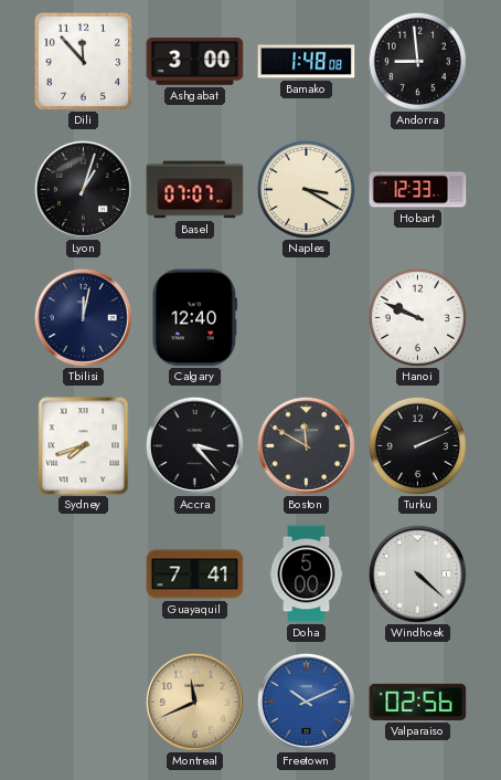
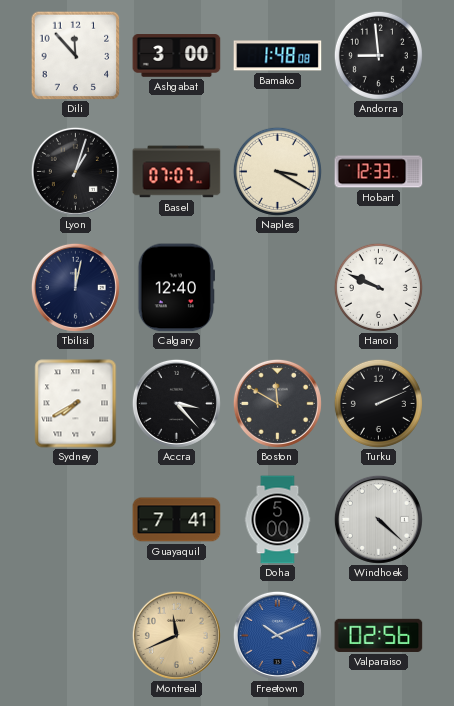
Sydney: 7:42 -> 7:40 (76, 404)
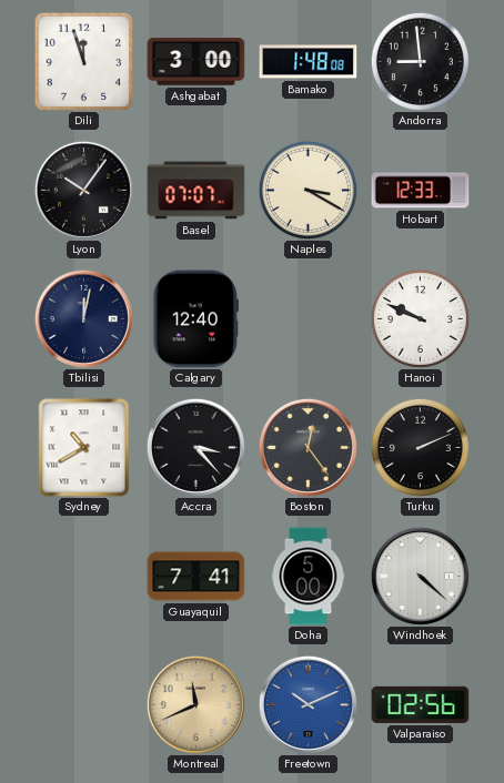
Dili: 11:53 -> 11:57 (83, 61)
Lyon: 1:03 -> 10:06 (83, 190)
Sydney: 7:40 -> 10:40 (84, 448)
Boston: 11:50 -> 12:24 (308, 447)
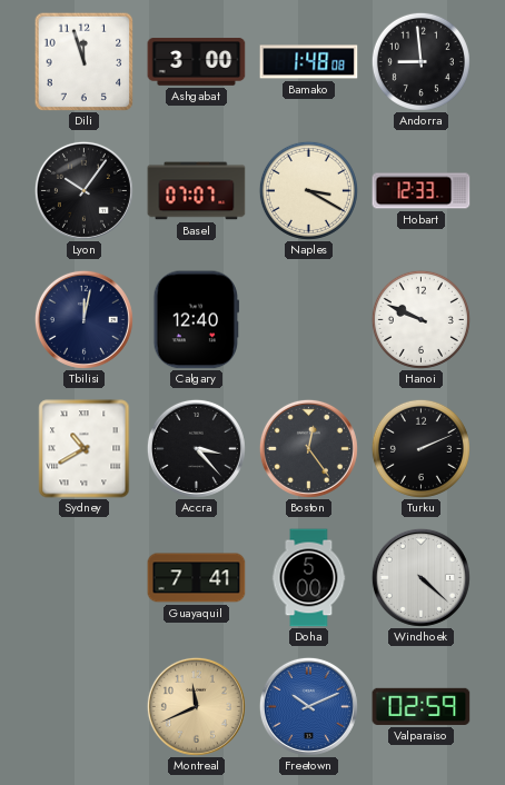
Valparaiso: 02:56 -> 02:59 (422, 706)
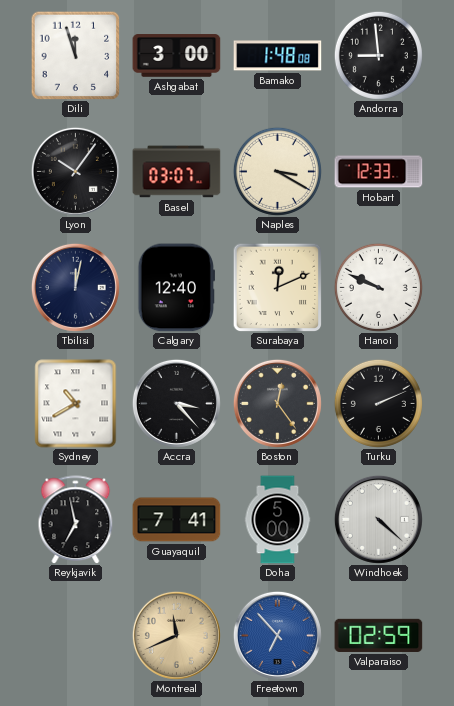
Basel: 07:07 -> 03:07 (177, 172)
Surabaya: none -> 12:11 (277, 287)
Reykjavik: none -> 6:58 (76, 520)
Freetown: 10:11 -> 6:53 (277, 635)
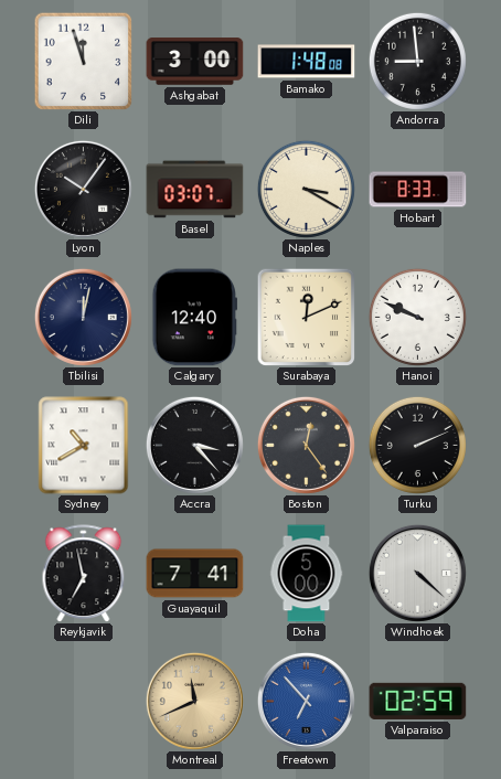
Hobart: 12:33 -> 8:33 (418, 190)
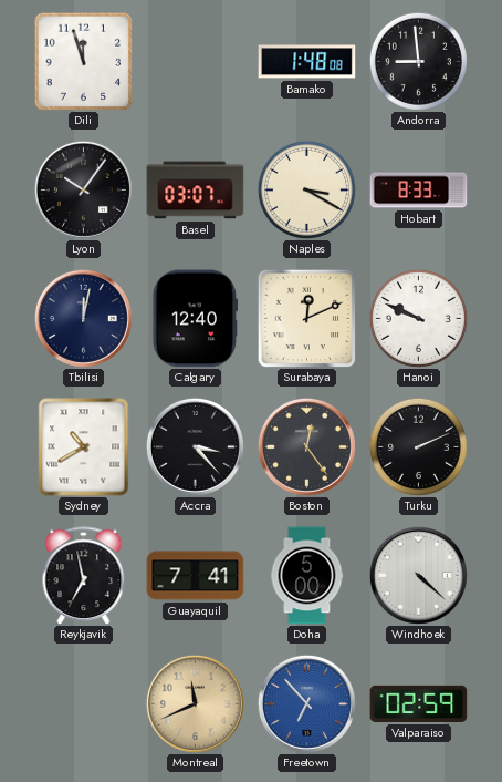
Ashgabat: 3:00 -> none (195, 62)
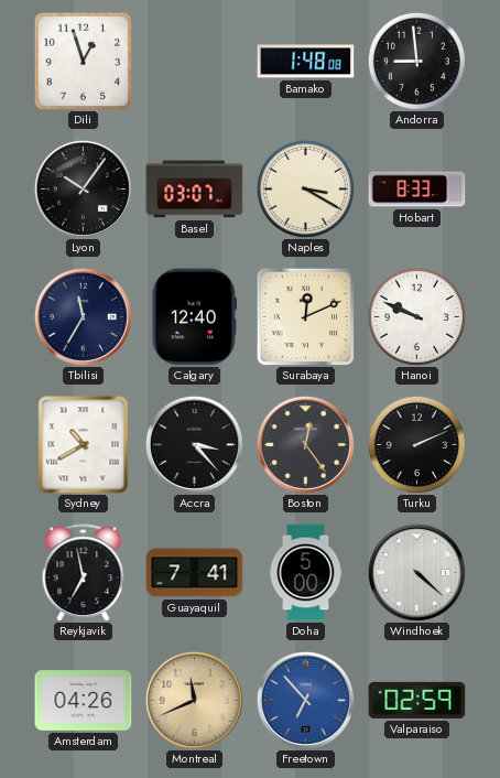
Dili: 11:57 -> 12:57 (83, 61)
Tbilisi: 12:02 -> 11:35 (83, 316)
Amsterdam: none -> 04:26 (84, 701)
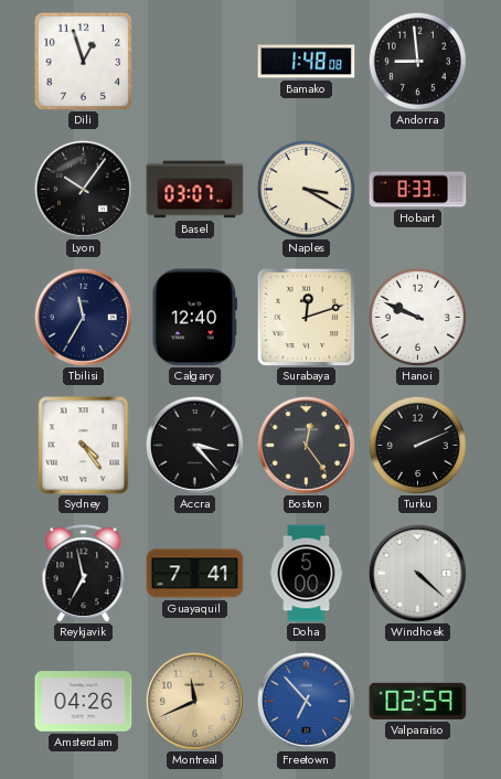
Surabaya: 12:11 -> 12:12 (306, 317)
Sydney: 10:40 -> 4:24 (84, 446)
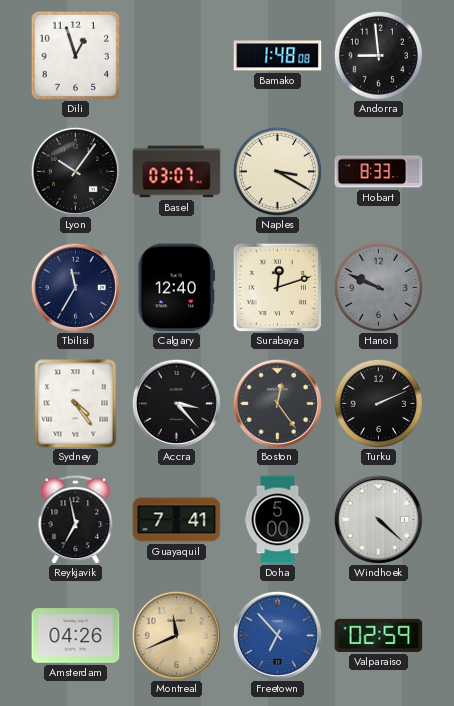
Hanoi dial: white -> grey (378, 287)
